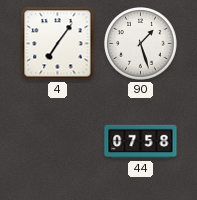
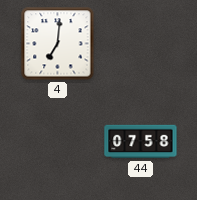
4: 7:06 -> 7:01 (58, 44)
90: 1:27 -> none (141, 44)
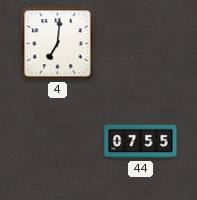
44: 07:58 -> 07:55 (141, 142)
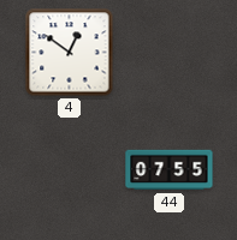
4: 7:01 -> 12:51 (70, 53)
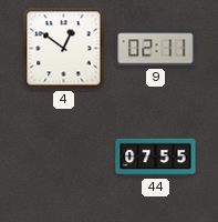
9: none -> 02:11 (156, 49)
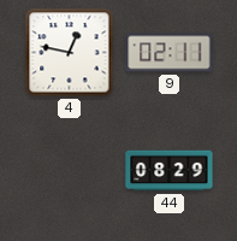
4: 12:51 -> 12:47 (70, 53)
44: 07:55 -> 08:29 (170, 171)
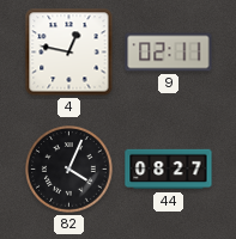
82: none -> 4:04 (69, 170)
44: 08:29 -> 08:27 (169, 170)
